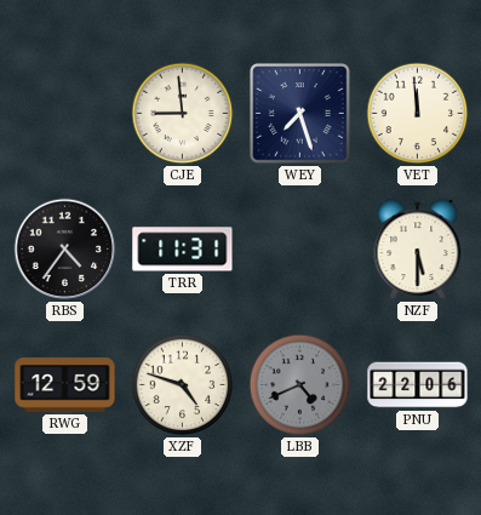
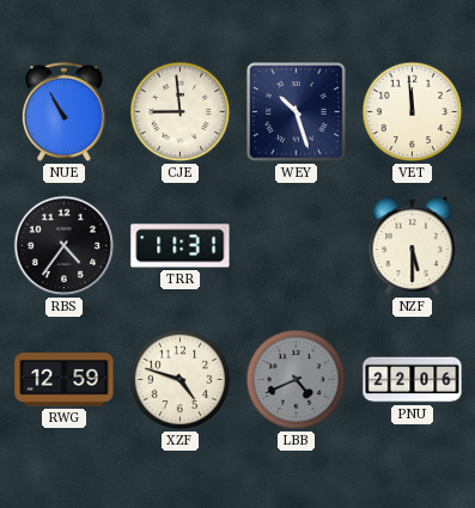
NUE: none -> 10:55 (63, 111)
WEY: 7:27 -> 10:27 (297, 112)
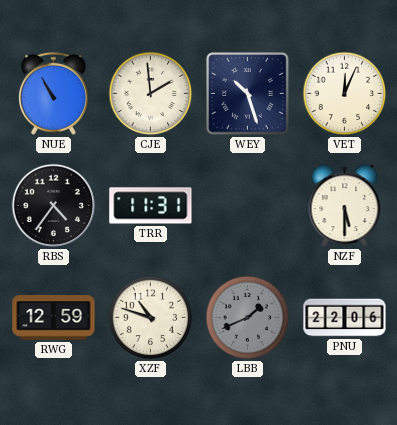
CJE: 8:59 -> 1:59 (151, 94)
VET: 11:59 -> 12:04 (345, 94)
XZF: 4:48 -> 10:48 (151, 318)
LBB: 4:41 -> 1:41 (248, 318)
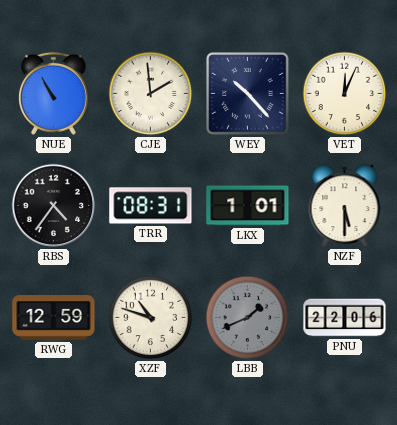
WEY: 10:27 -> 10:23 (248, 94)
TRR: 11:31 -> 08:31 (151, 206)
LKX: none -> 1:01 (248, 206)
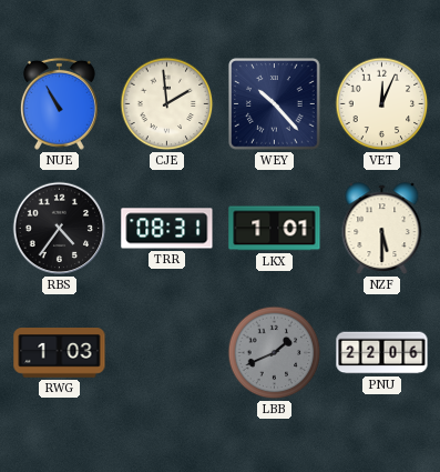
RWG: 12:59 -> 1:03 (60, 353)
XZF: 10:48 -> none (151, 318)
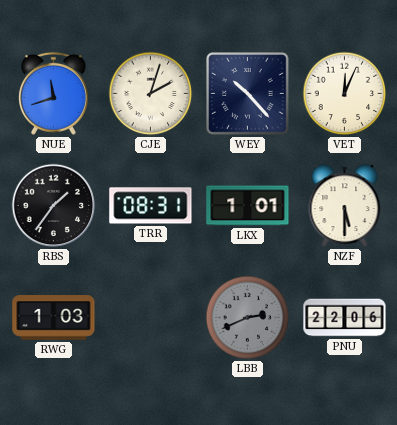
NUE: 10:55 -> 11:42 (53, 93)
CJE: 1:59 -> 2:03 (151, 94)
RBS: 4:36 -> 1:36 (54, 206)
LBB: 1:41 -> 2:41 (248, 318)
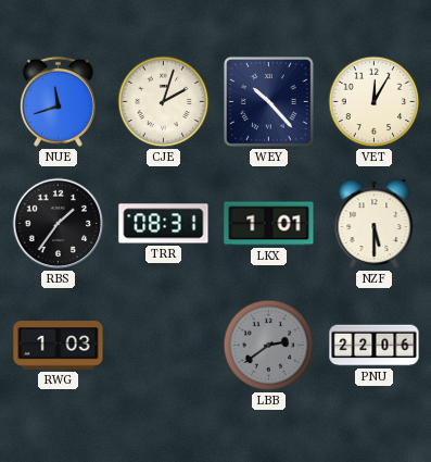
VET: 12:04 -> 12:05 (375, 102)
LBB: 2:41 -> 2:39 (269, 346)
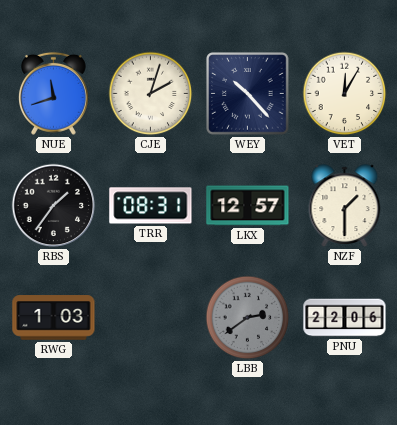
LKX: 1:01 -> 12:57 (248, 206)
NZF: 5:30 -> 1:30 (345, 206)
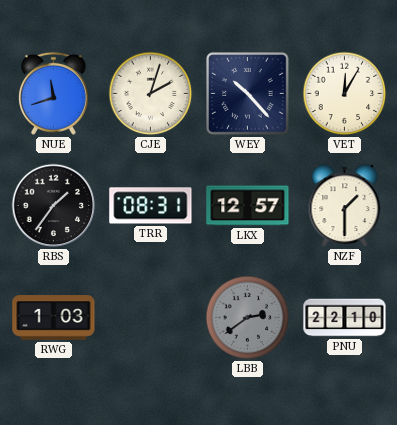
PNU: 22:06 -> 22:10 (345, 318)
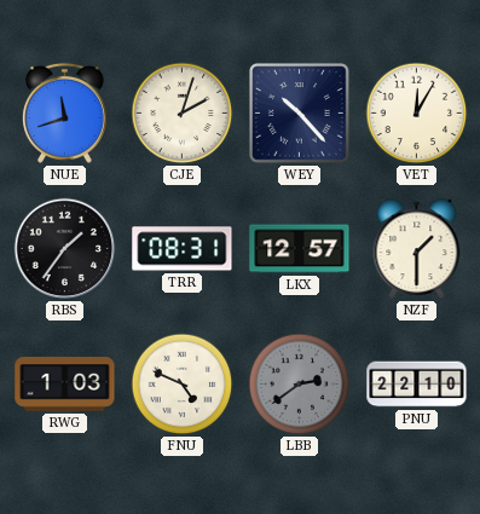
FNU: none -> 4:49 (183, 385)
